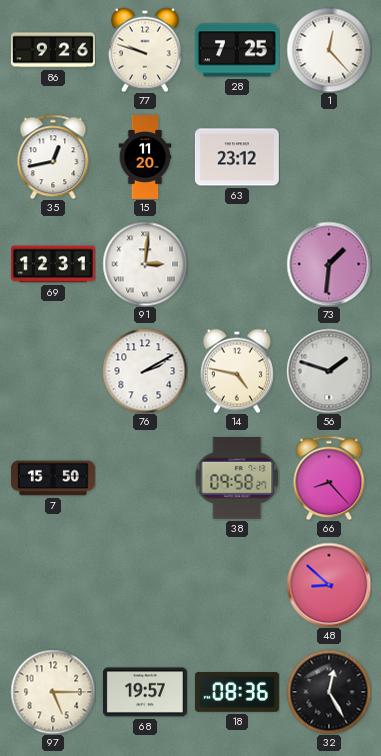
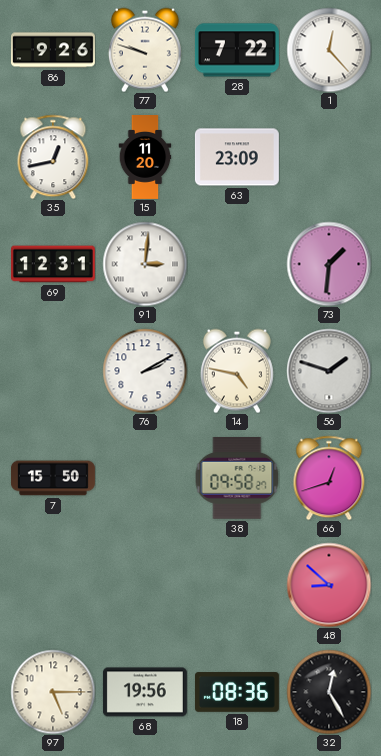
28: 7:25 -> 7:22 (237, 50)
63: 23:12 -> 23:09 (237, 157)
66: 8:23 -> 12:42 (329, 478)
68: 19:57 -> 19:56 (145, 692)
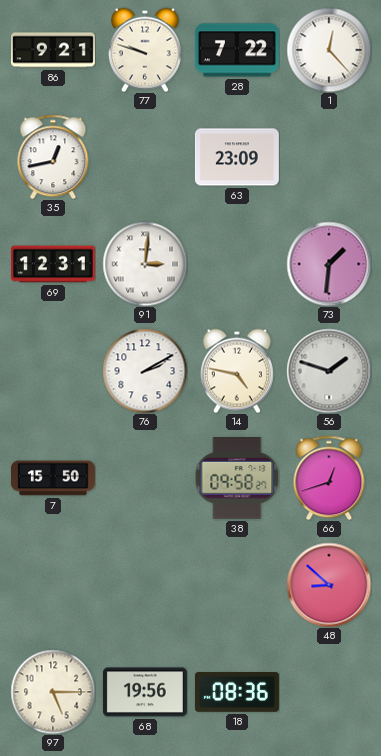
86: 9:26 -> 9:21 (53, 50)
15: 11:20 -> none (145, 158)
32: 12:25 -> none (329, 692)
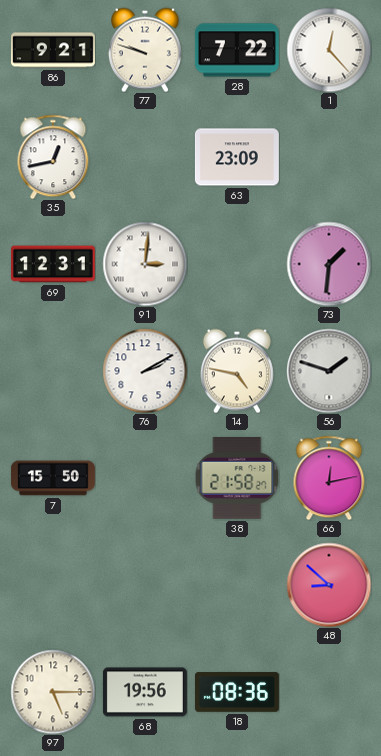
38: 09:58 -> 21:58 (237, 479)
66: 12:42 -> 12:13 (329, 478)
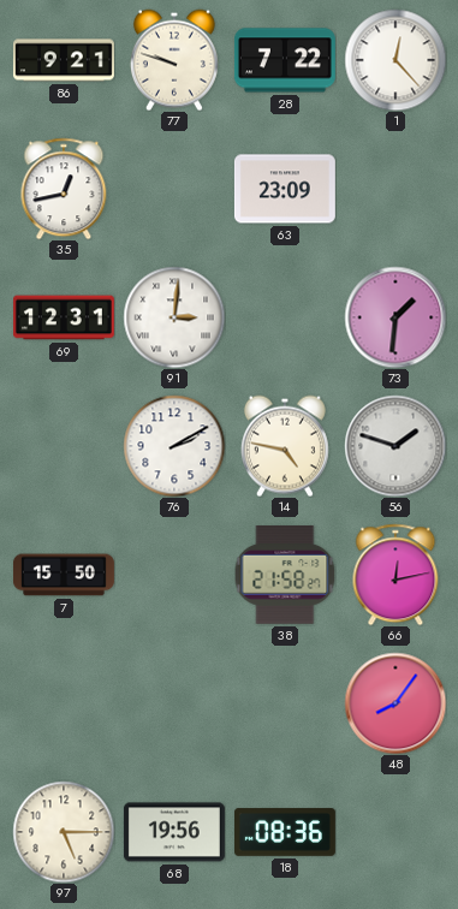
48: 8:52 -> 8:06 (395, 703)
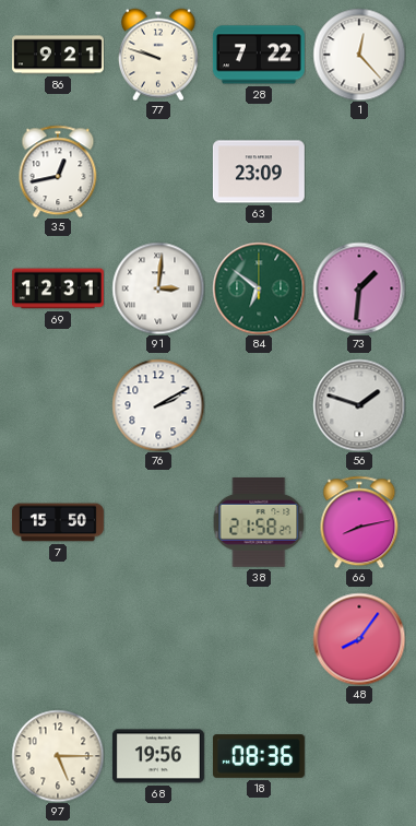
84: none -> 6:51 (259, 288)
14: 4:47 -> none (285, 446)
66: 12:13 -> 8:13 (359, 522)
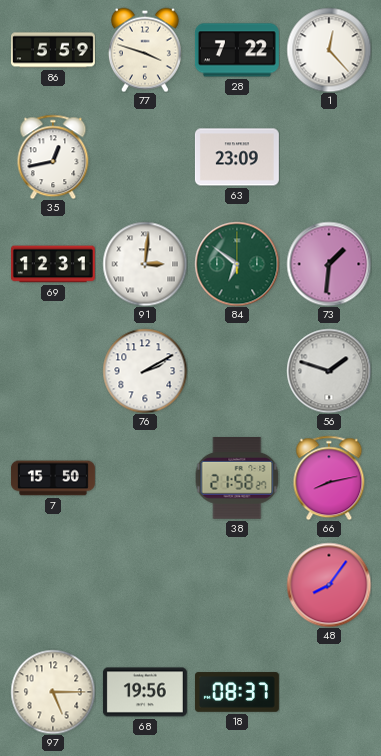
86: 9:21 -> 5:59 (53, 50)
77: 9:48 -> 3:48 (145, 50)
18: 08:36 -> 08:37 (237, 692)
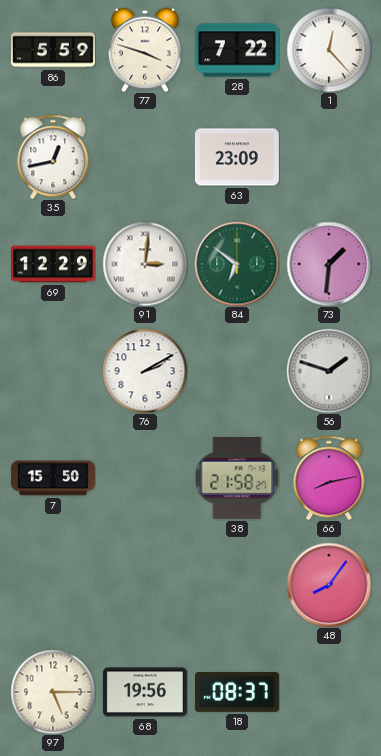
69: 12:31 -> 12:29 (53, 264)
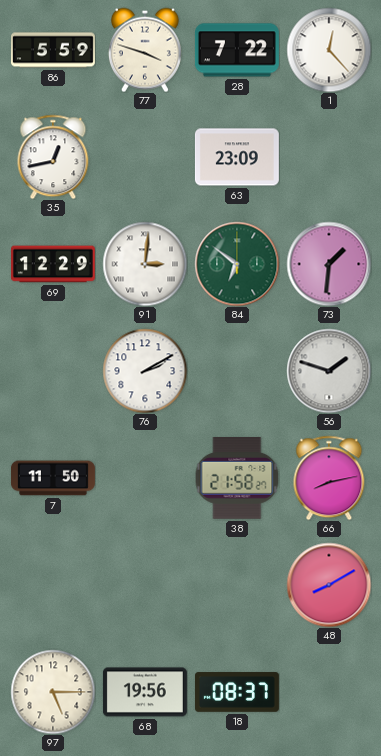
7: 15:50 -> 11:50 (53, 478)
48: 8:06 -> 8:10 (329, 585)
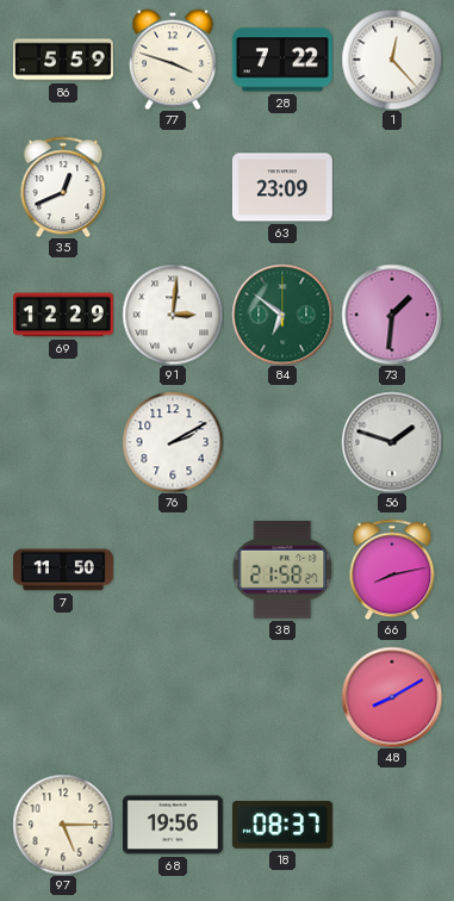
35: 12:43 -> 12:41 (63, 187)
